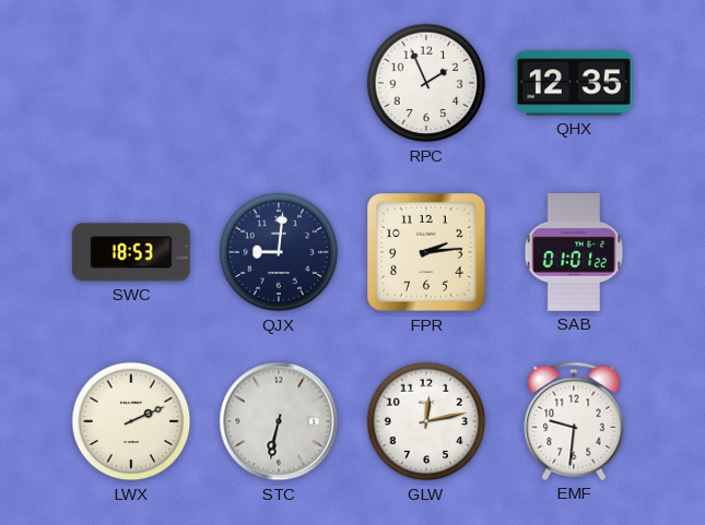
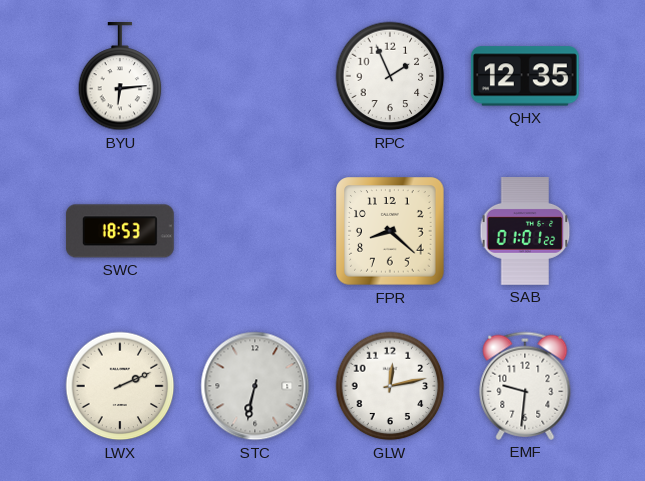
BYU: none -> 6:14 (120, 77)
QJX: 9:01 -> none (279, 252)
FPR: 2:14 -> 8:22 (390, 231)
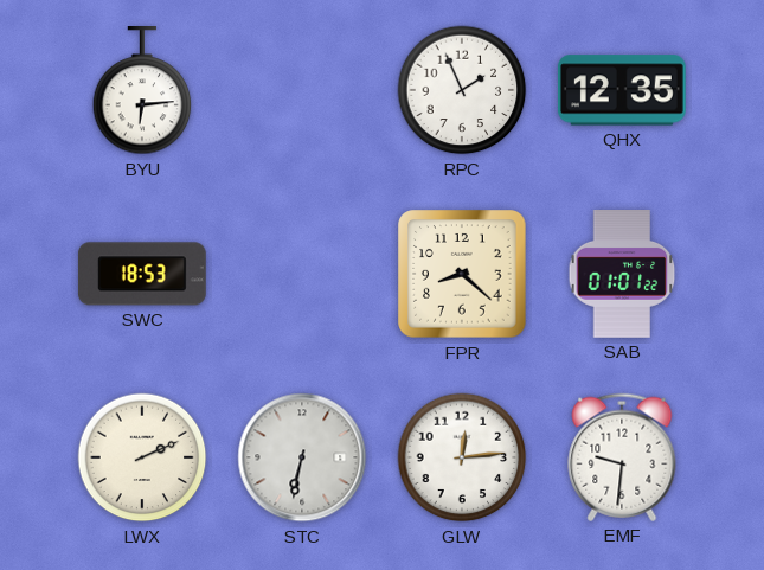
GLW: 12:13 -> 12:14 (462, 457)
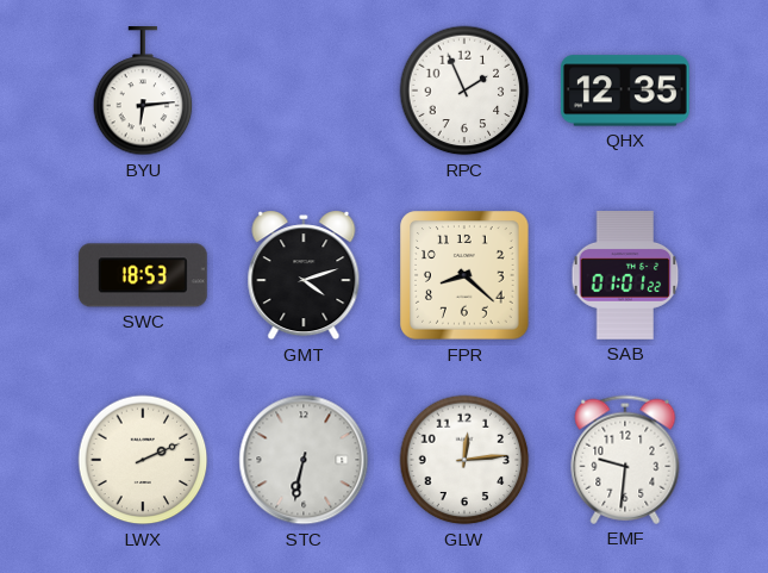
GMT: none -> 4:12 (304, 275)
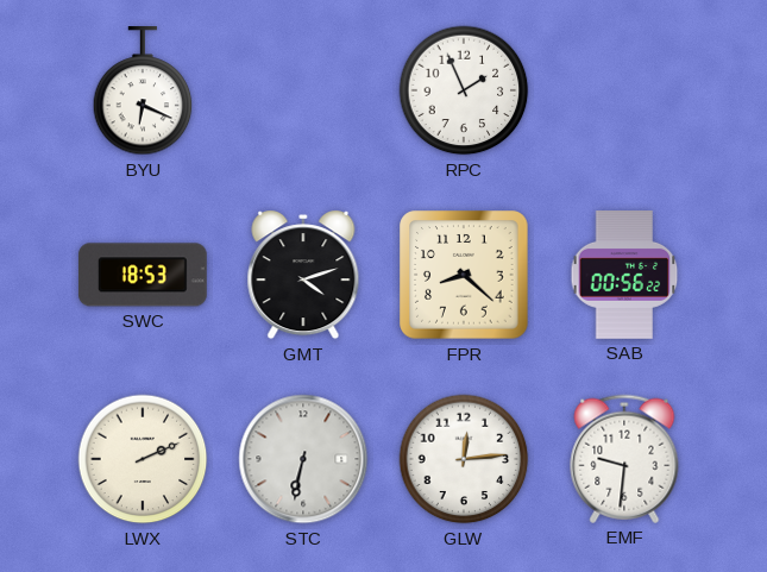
BYU: 6:14 -> 6:19 (143, 92)
QHX: 12:35 -> none (625, 91)
SAB: 01:01 -> 00:56 (624, 276)
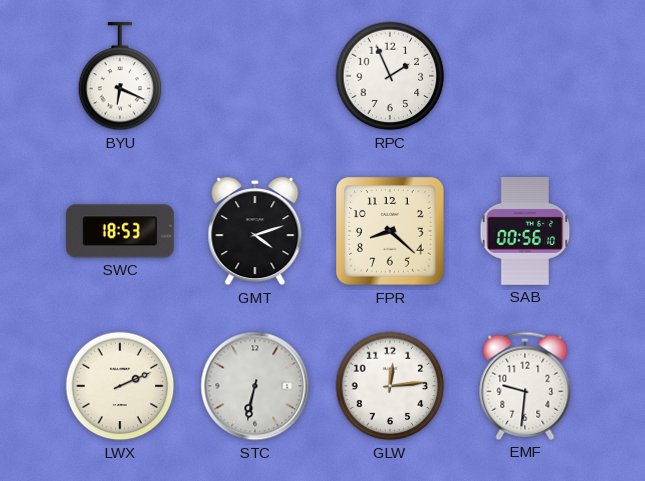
SAB: 00:56:22 -> 00:56:10 (525, 232)
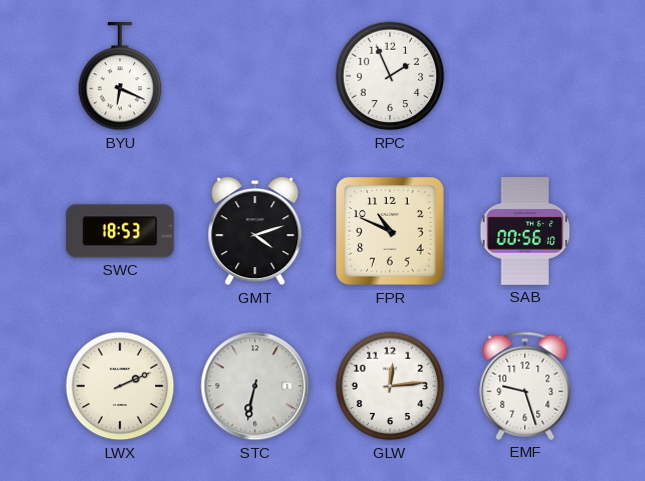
FPR: 8:22 -> 10:49 (390, 231)
EMF: 9:31 -> 9:27 (525, 386)
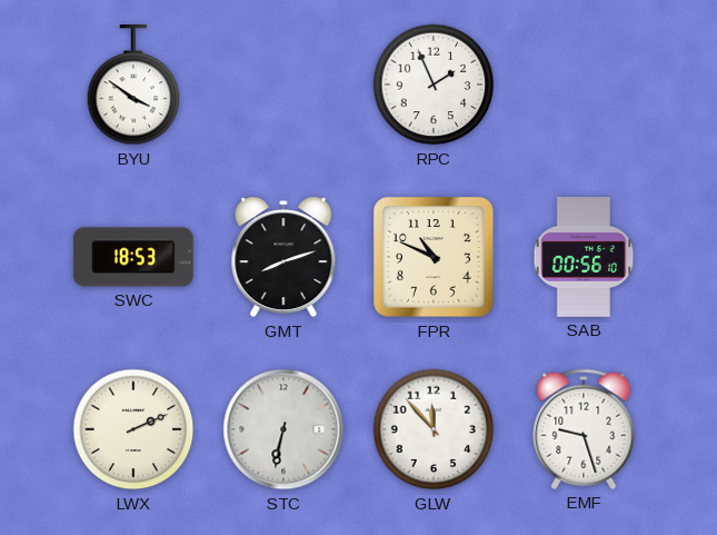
BYU: 6:19 -> 3:51 (133, 86)
GMT: 4:12 -> 8:12 (283, 257)
GLW: 12:14 -> 11:53 (434, 429)
